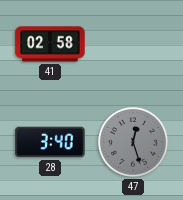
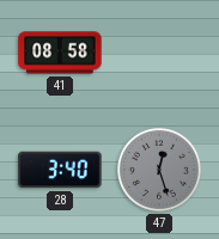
41: 02:58 -> 08:58 (60, 53)
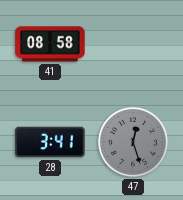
28: 3:40 -> 3:41 (50, 142)
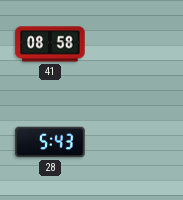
28: 3:41 -> 5:43 (50, 142)
47: 12:27 -> none (133, 142)
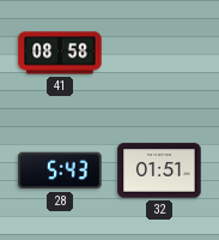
32: none -> 01:51 (159, 170)
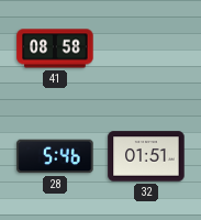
28: 5:43 -> 5:46 (55, 156)
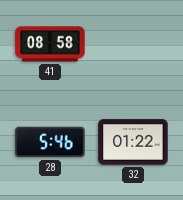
32: 01:51 -> 01:22 (133, 142)
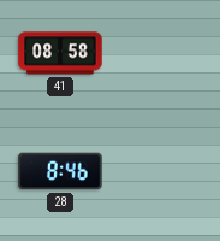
28: 5:46 -> 8:46 (60, 171)
32: 01:22 -> none (133, 142)
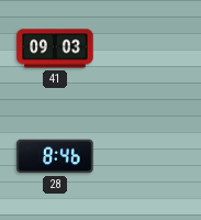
41: 08:58 -> 09:03 (55, 48)
